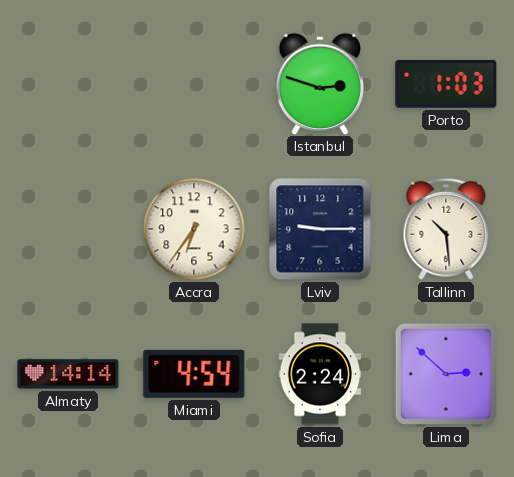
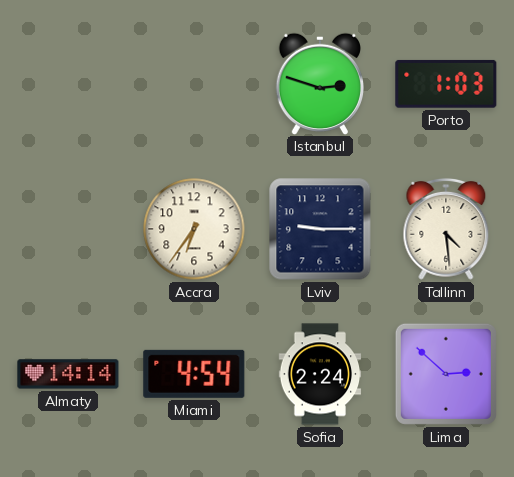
Tallinn: 10:29 -> 4:29 (446, 229)
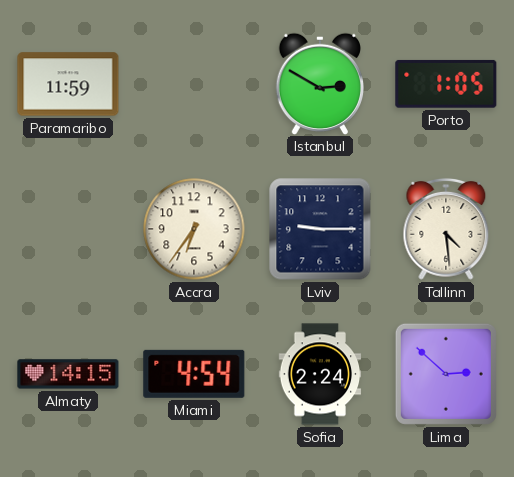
Paramaribo: none -> 11:59 (68, 84)
Istanbul: 2:48 -> 2:50 (319, 83)
Porto: 1:03 -> 1:05 (446, 84)
Almaty: 14:14 -> 14:15 (68, 374)
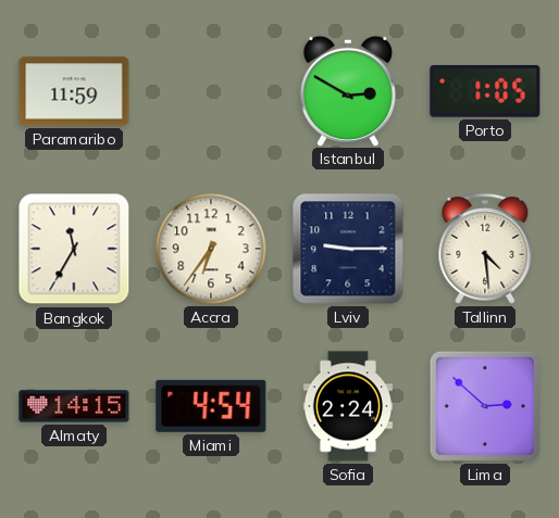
Bangkok: none -> 11:35 (74, 249)
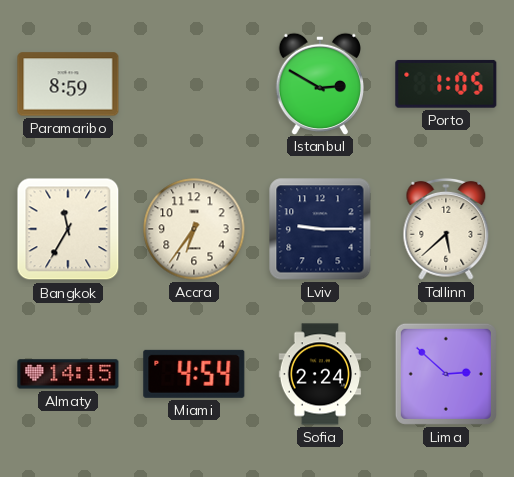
Paramaribo: 11:59 -> 8:59 (68, 84)
Tallinn: 4:29 -> 5:38 (446, 229)
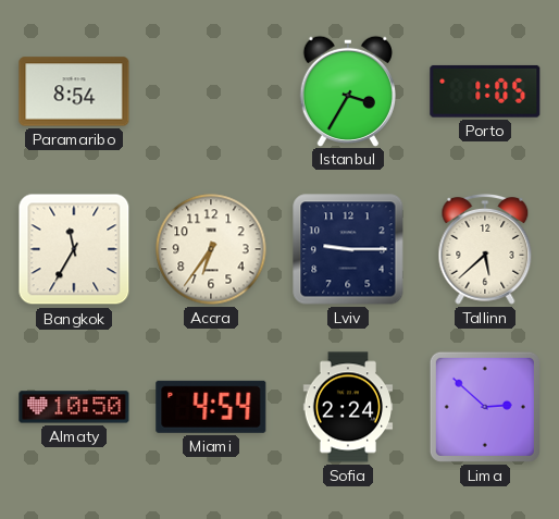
Paramaribo: 8:59 -> 8:54 (74, 91)
Istanbul: 2:50 -> 3:35 (347, 90)
Almaty: 14:15 -> 10:50 (74, 407)
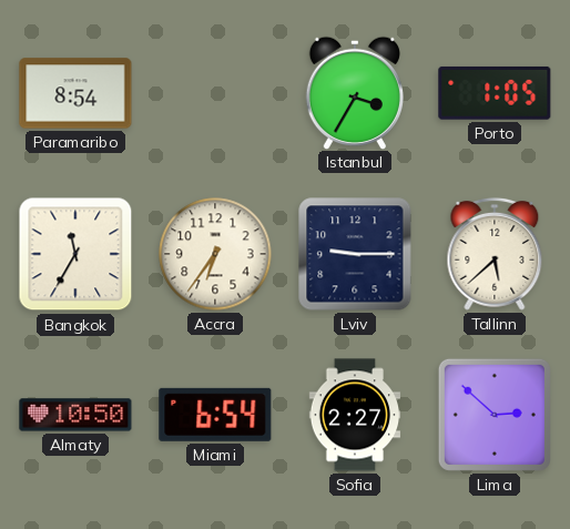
Miami: 4:54 -> 6:54 (215, 415)
Sofia: 2:24 -> 2:27 (355, 415)
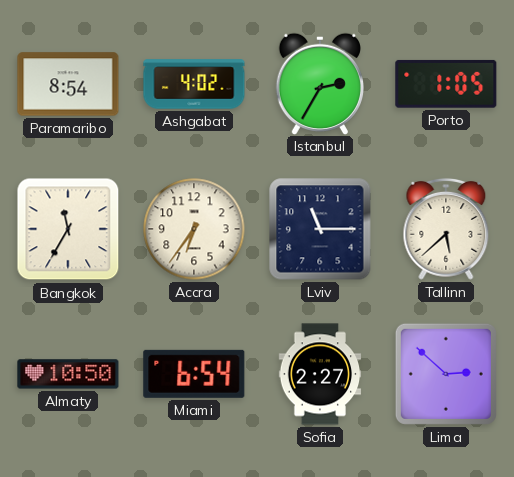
Ashgabat: none -> 4:02 (194, 84)
Istanbul: 3:35 -> 2:35 (319, 83)
Lviv: 9:15 -> 11:15 (320, 229)
